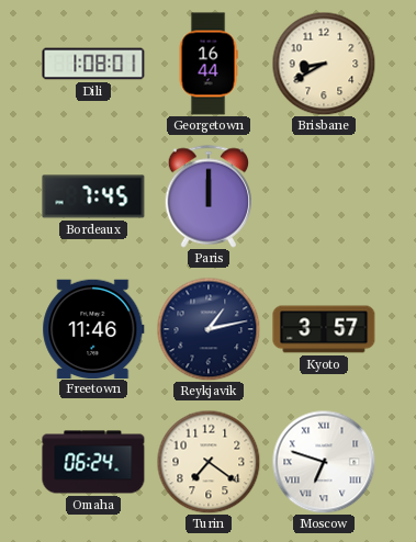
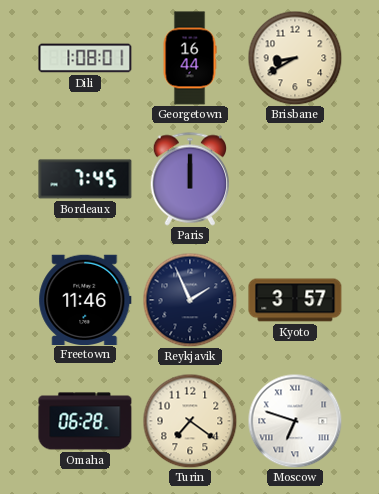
Reykjavik: 1:13 -> 1:56 (190, 300)
Omaha: 06:24 -> 06:28 (85, 421)
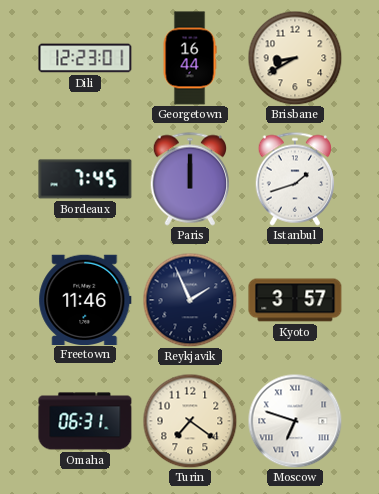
Dili: 1:08 -> 12:23 (85, 58)
Istanbul: none -> 1:42 (294, 179)
Omaha: 06:28 -> 06:31 (85, 421)
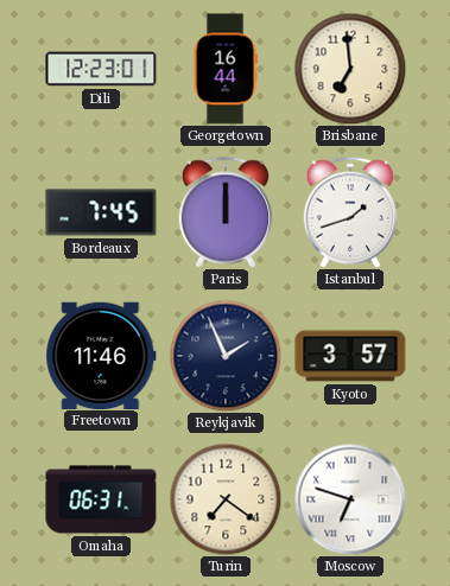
Brisbane: 8:40 -> 6:59 (350, 69)
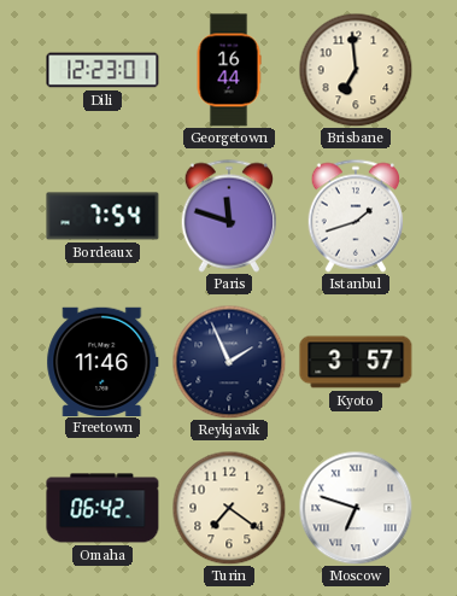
Bordeaux: 7:45 -> 7:54 (102, 216)
Paris: 12:00 -> 11:48 (228, 216)
Omaha: 06:31 -> 06:42 (102, 508)
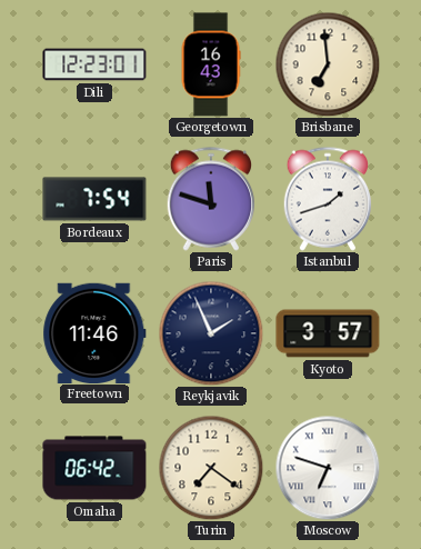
Georgetown: 16:44 -> 16:43 (211, 64)
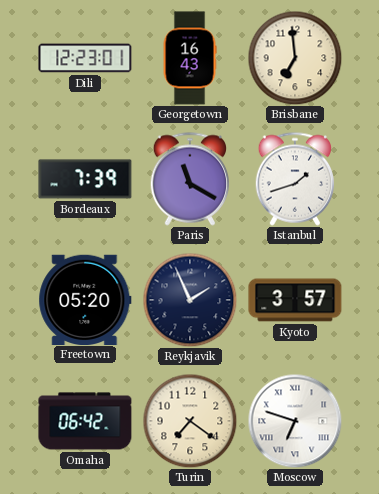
Bordeaux: 7:54 -> 7:39 (85, 179)
Paris: 11:48 -> 11:20 (189, 179)
Freetown: 11:46 -> 05:20 (85, 299)
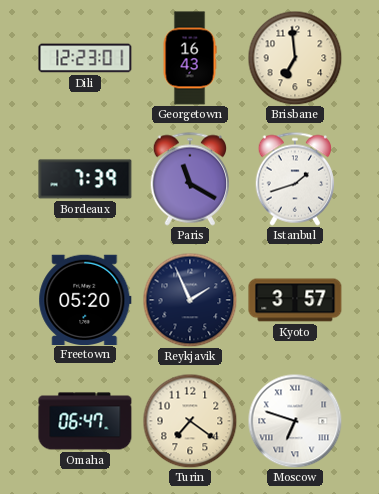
Omaha: 06:42 -> 06:47 (85, 421)
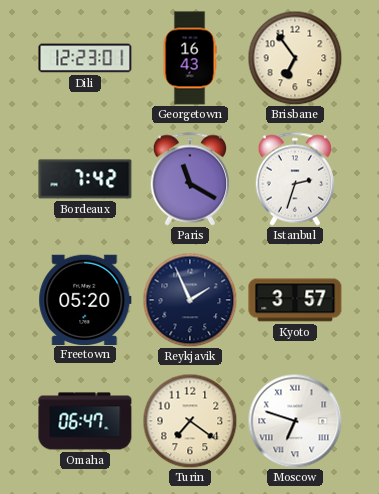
Brisbane: 6:59 -> 6:54 (295, 58)
Bordeaux: 7:39 -> 7:42 (85, 179)
Istanbul: 1:42 -> 2:33 (294, 179)
